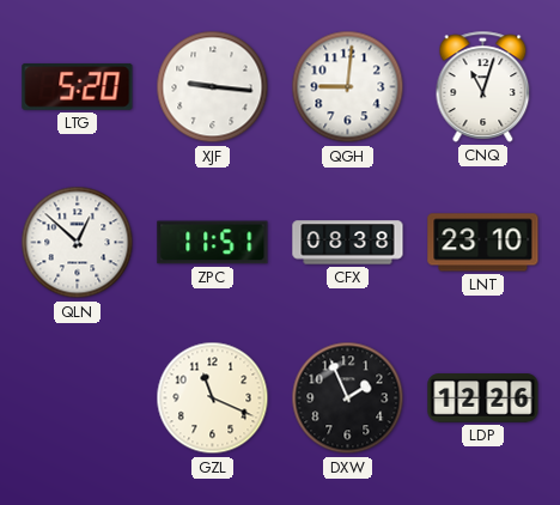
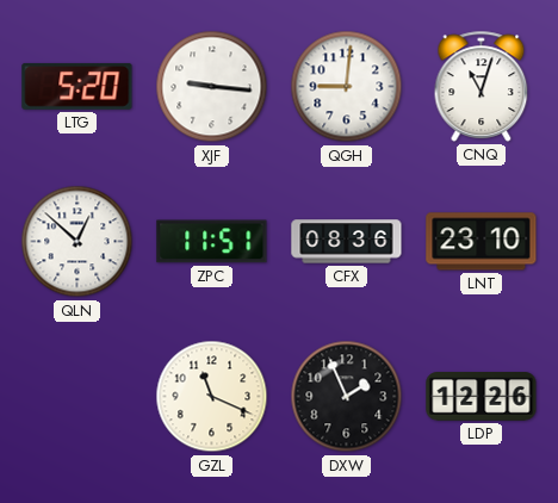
CFX: 08:38 -> 08:36 (347, 242)
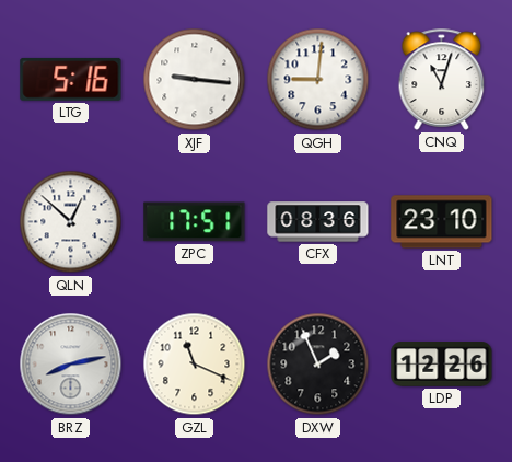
LTG: 5:20 -> 5:16 (71, 79)
ZPC: 11:51 -> 17:51 (195, 222)
BRZ: none -> 8:13 (71, 365)
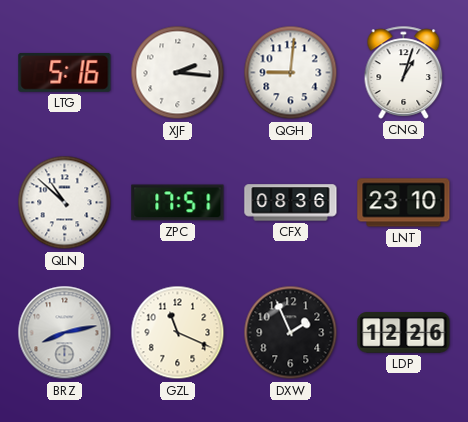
XJF: 9:16 -> 2:16 (178, 73)
CNQ: 11:03 -> 1:03 (404, 72)
QLN: 12:52 -> 10:52 (65, 203)
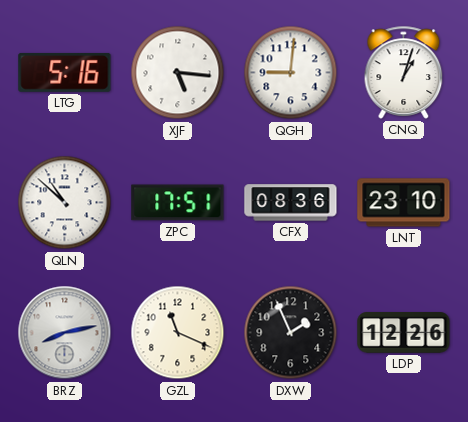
XJF: 2:16 -> 5:16 (178, 73)
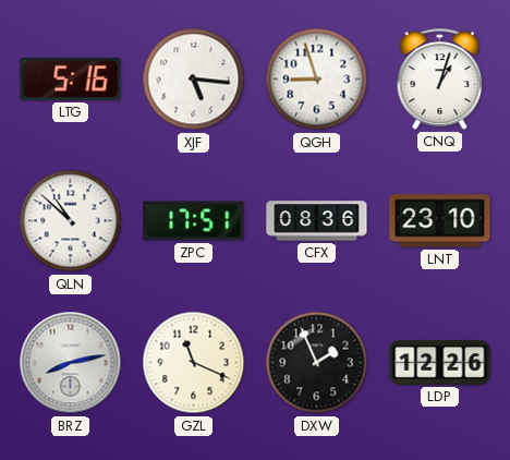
QGH: 9:01 -> 8:57 (317, 80)
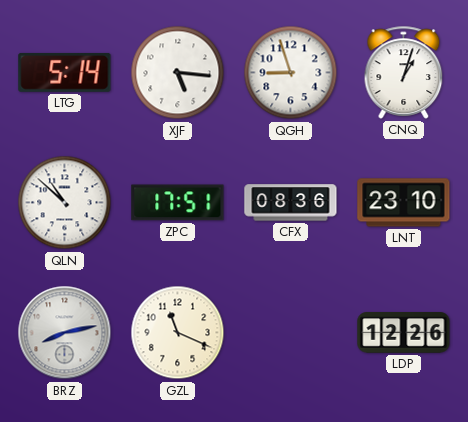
LTG: 5:16 -> 5:14 (65, 72)
DXW: 1:56 -> none (317, 363)
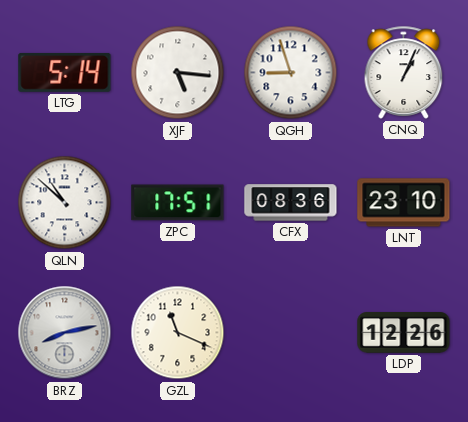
CNQ: 1:03 -> 1:04 (404, 72)
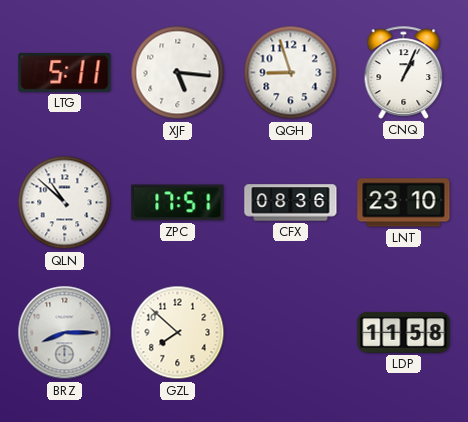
LTG: 5:14 -> 5:11 (65, 72)
BRZ: 8:13 -> 8:15 (65, 333)
GZL: 11:19 -> 7:52 (178, 333)
LDP: 12:26 -> 11:58 (404, 333)
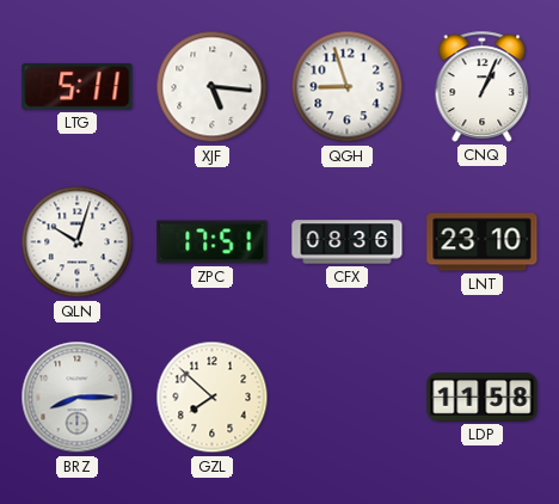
QLN: 10:52 -> 10:03 (78, 242)
